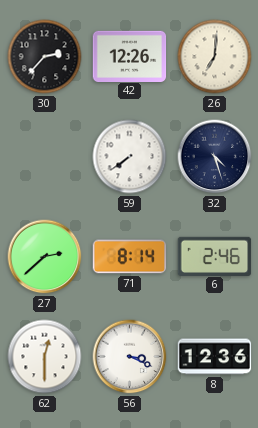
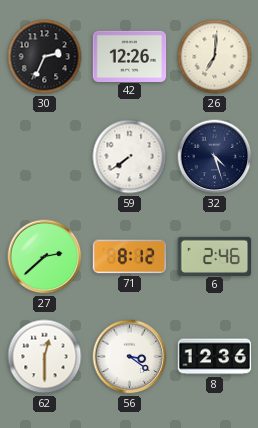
30: 2:37 -> 2:34 (45, 57)
71: 8:14 -> 8:12 (130, 257)
56: 3:19 -> 3:21 (130, 357)
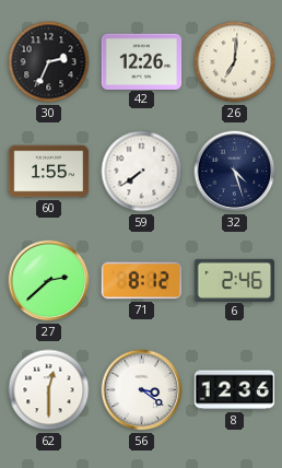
60: none -> 1:55 (49, 172)
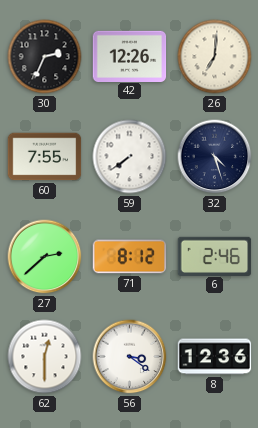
60: 1:55 -> 7:55 (45, 157)
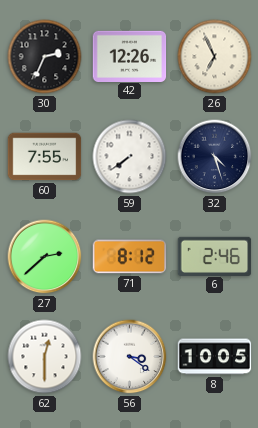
26: 7:01 -> 6:56 (215, 57)
8: 12:36 -> 10:05 (215, 357)
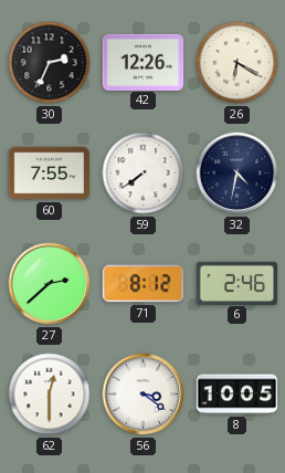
26: 6:56 -> 6:20 (237, 63)
32: 4:27 -> 4:32 (237, 174)
